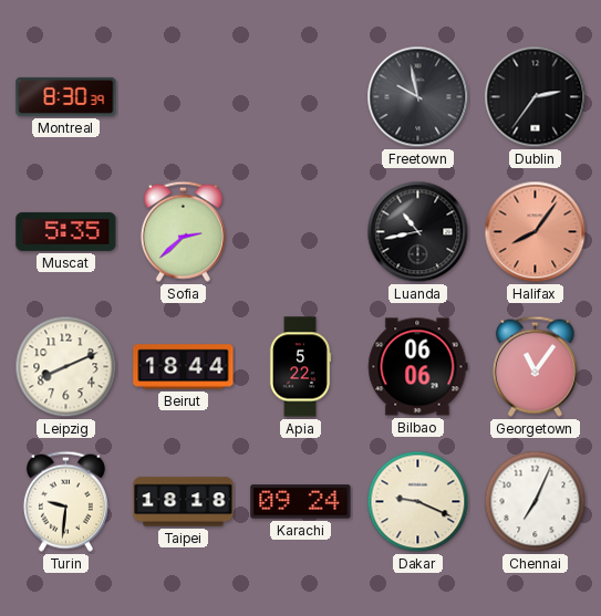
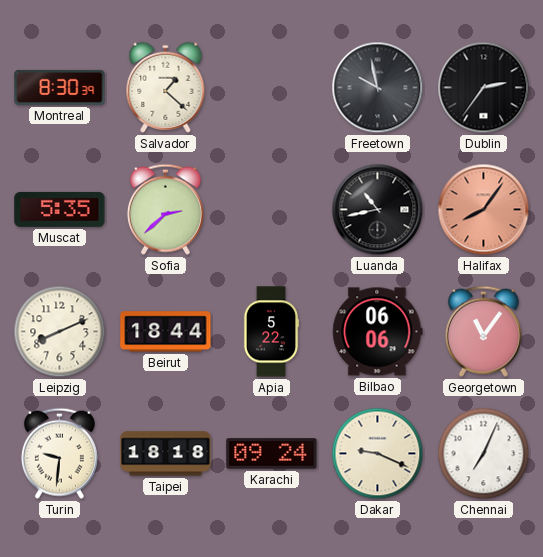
Salvador: none -> 1:22 (166, 87)
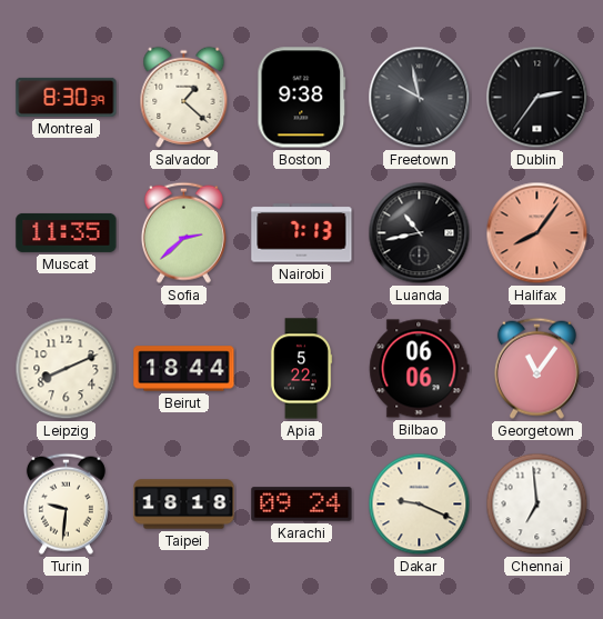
Boston: none -> 9:38 (302, 98)
Muscat: 5:35 -> 11:35 (67, 232)
Nairobi: none -> 7:13 (302, 233)
Chennai: 7:04 -> 6:59 (537, 505)
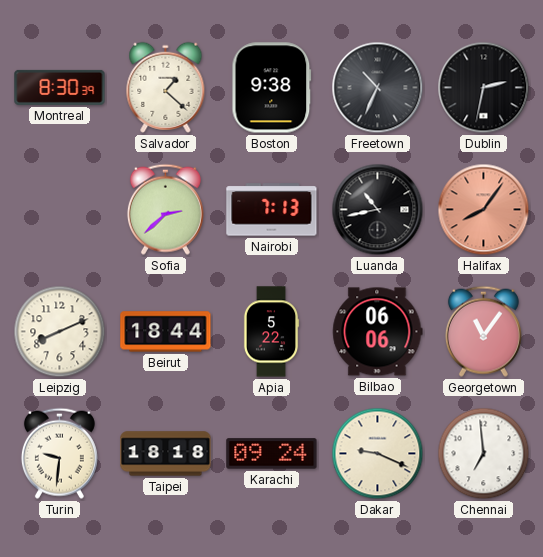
Freetown: 9:58 -> 10:34 (378, 88)
Dublin: 2:36 -> 2:32 (484, 88)
Muscat: 11:35 -> none (67, 232)
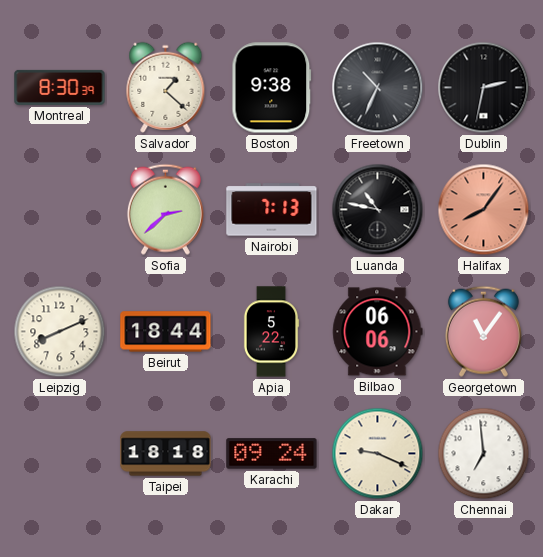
Luanda: 10:43 -> 10:47 (378, 210)
Turin: 9:31 -> none (59, 453)
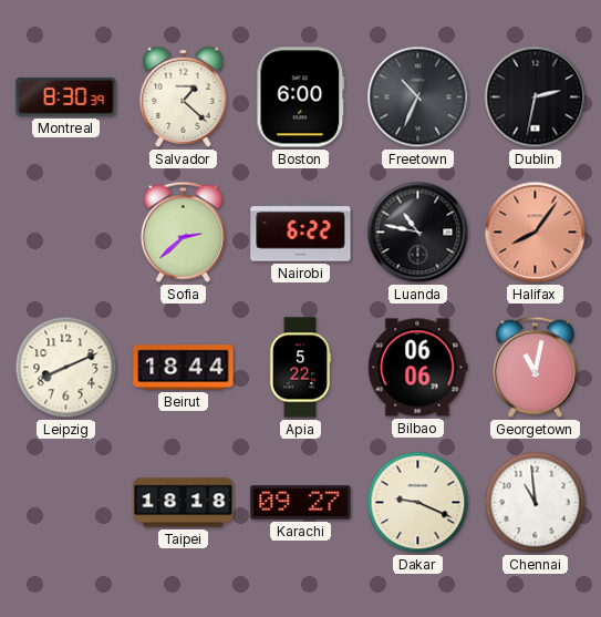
Boston: 9:38 -> 6:00 (301, 97)
Nairobi: 7:13 -> 6:22 (301, 233)
Georgetown: 11:06 -> 11:02 (535, 367)
Karachi: 09:24 -> 09:27 (301, 503)
Chennai: 6:59 -> 10:59 (536, 503)
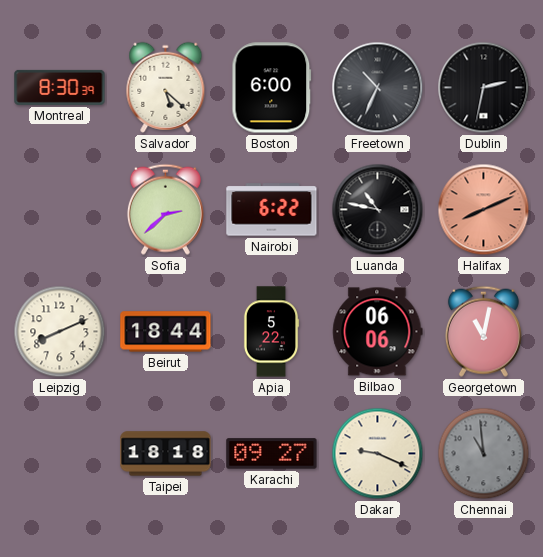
Salvador: 1:22 -> 5:22 (166, 87)
Halifax: 8:06 -> 8:11 (484, 210)
Chennai dial: white -> grey (484, 454)
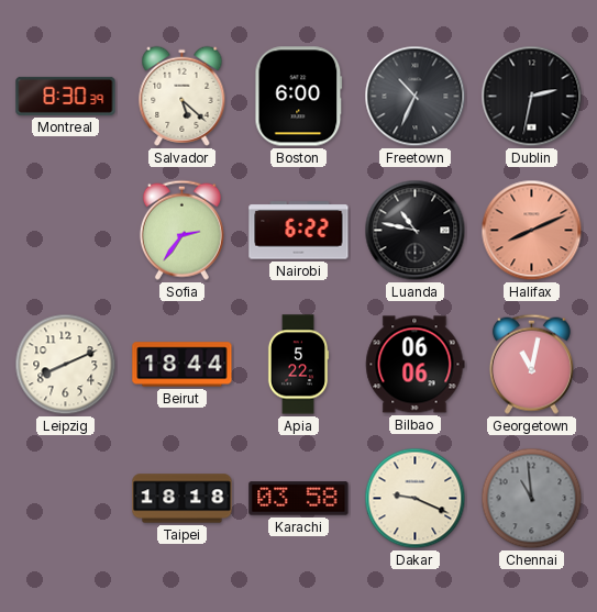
Sofia: 2:38 -> 2:36 (181, 230)
Karachi: 09:27 -> 03:58 (299, 499)
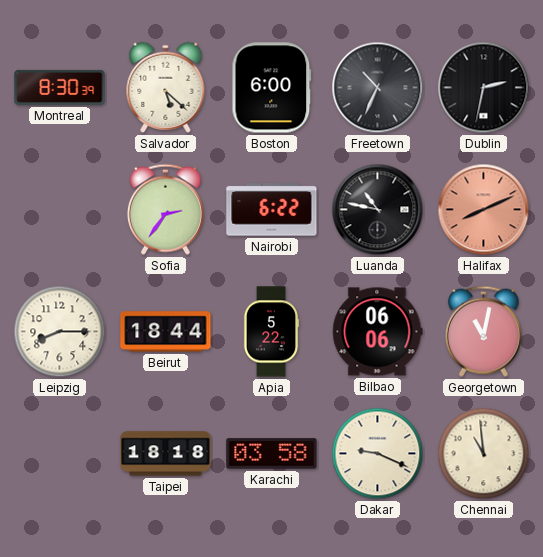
Leipzig: 8:11 -> 8:15 (60, 332)
Chennai dial: grey -> cream (484, 454)
